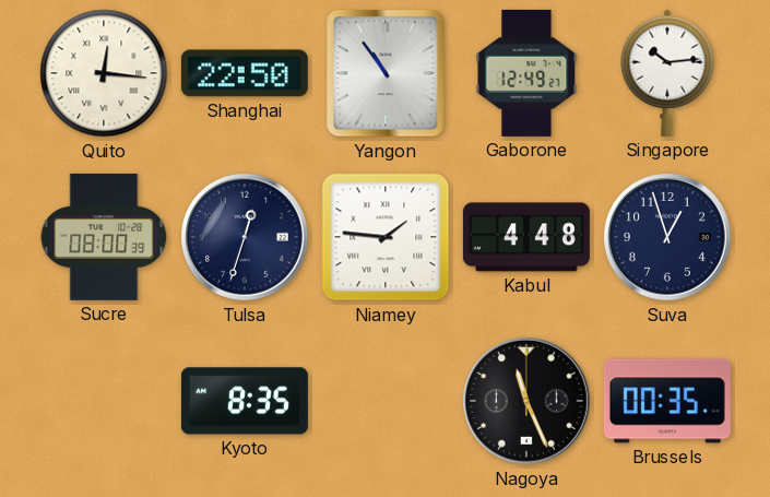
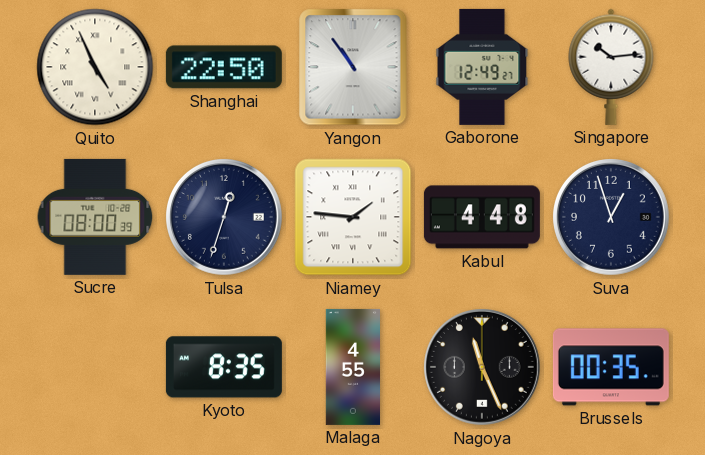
Quito: 12:16 -> 4:56 (95, 67)
Malaga: none -> 4:55 (352, 367)
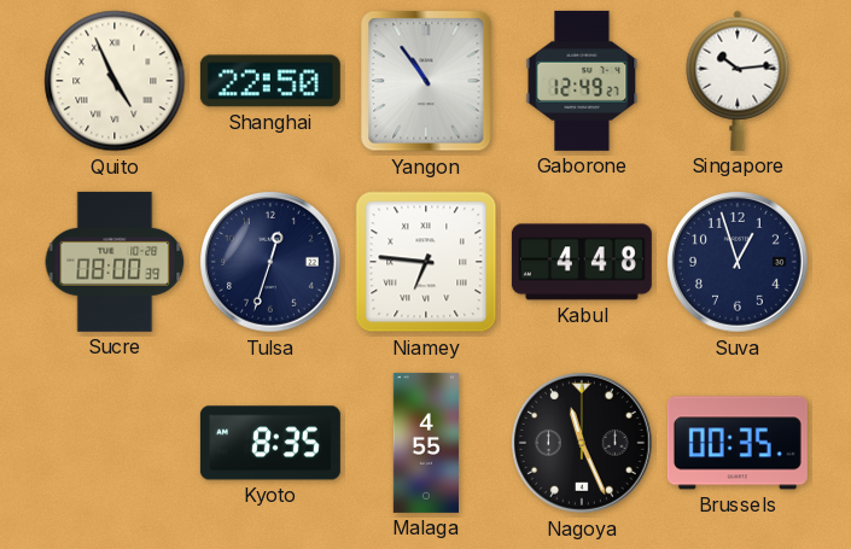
Niamey: 1:46 -> 6:46 (426, 262)
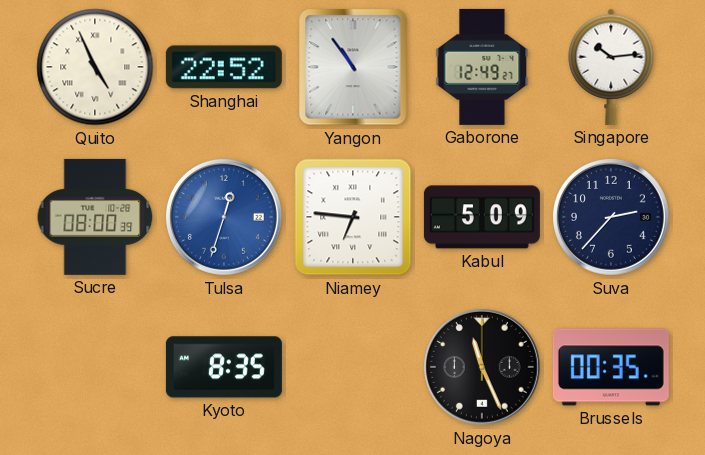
Shanghai: 22:50 -> 22:52 (224, 67)
Tulsa dial: navy -> blue (225, 218)
Kabul: 4:48 -> 5:09 (482, 217)
Suva: 12:57 -> 2:37 (612, 218)
Malaga: 4:55 -> none (425, 443)
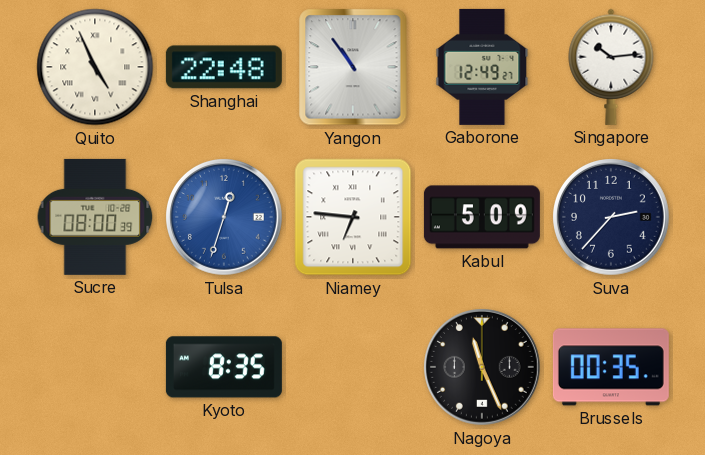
Shanghai: 22:52 -> 22:48 (224, 67)
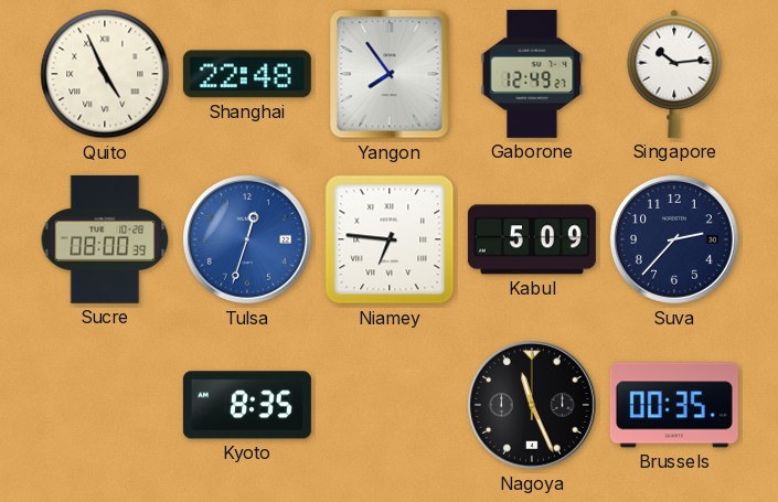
Yangon: 10:54 -> 7:54 (390, 74)
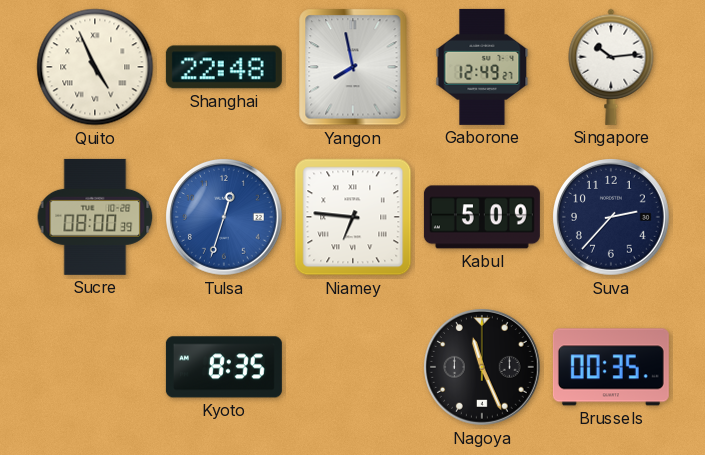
Yangon: 7:54 -> 7:58 (353, 67)
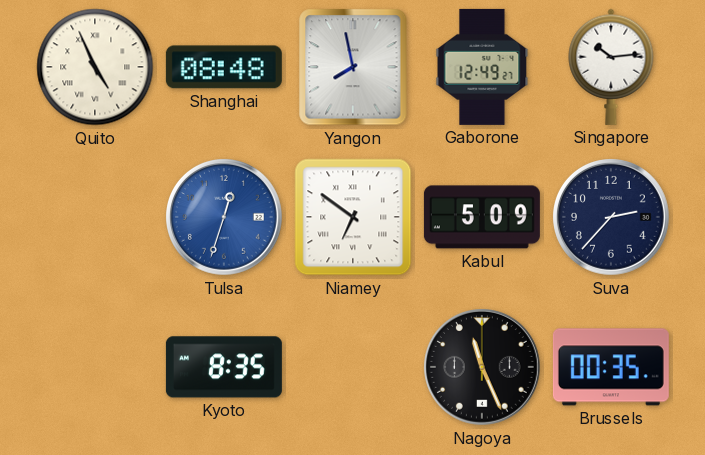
Shanghai: 22:48 -> 08:48 (224, 67)
Sucre: 08:00 -> none (95, 217)
Niamey: 6:46 -> 6:51 (353, 217)
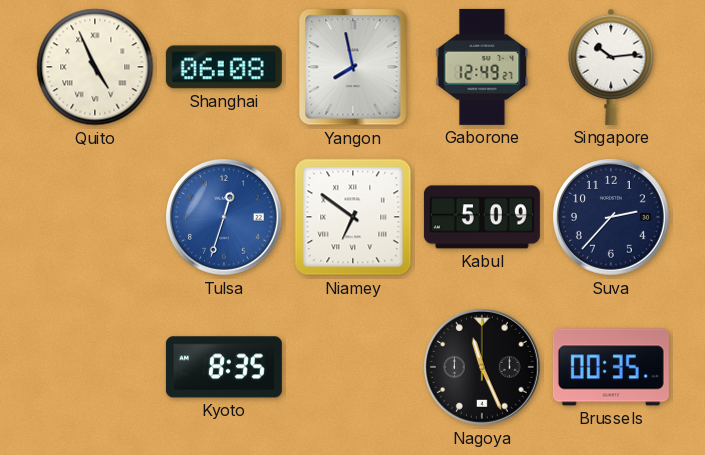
Shanghai: 08:48 -> 06:08 (224, 67)
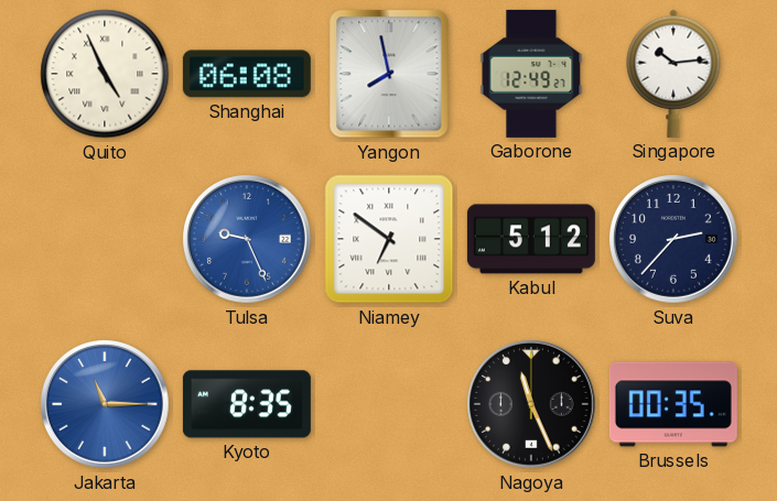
Tulsa: 12:33 -> 9:26 (248, 240)
Kabul: 5:09 -> 5:12 (531, 239)
Jakarta: none -> 11:15 (106, 405)
